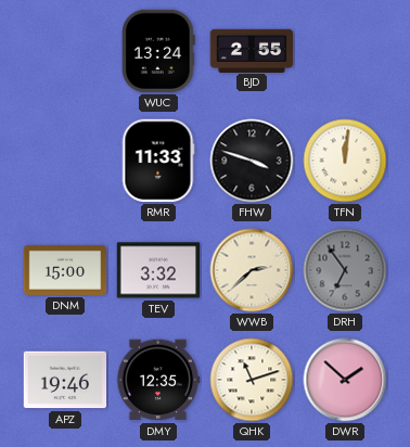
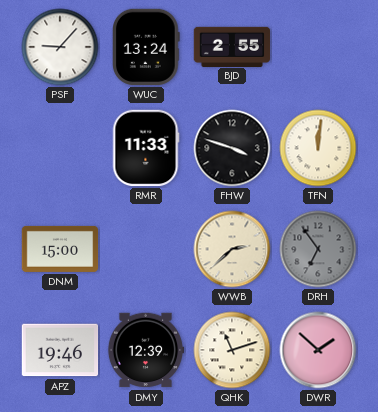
PSF: none -> 9:07 (60, 47)
TEV: 3:32 -> none (158, 270)
DMY: 12:35 -> 12:39 (146, 350)
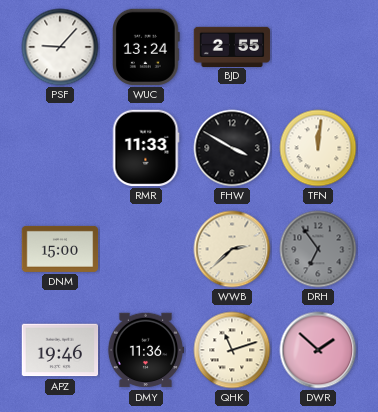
FHW: 3:48 -> 3:50 (232, 148)
DMY: 12:39 -> 11:36 (146, 350)
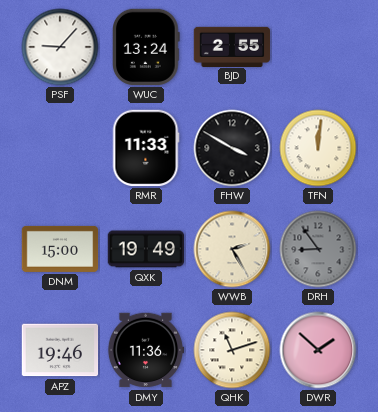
QXK: none -> 19:49 (146, 249)
WWB: 2:38 -> 2:25 (232, 249)
DRH: 6:54 -> 8:54 (318, 249)
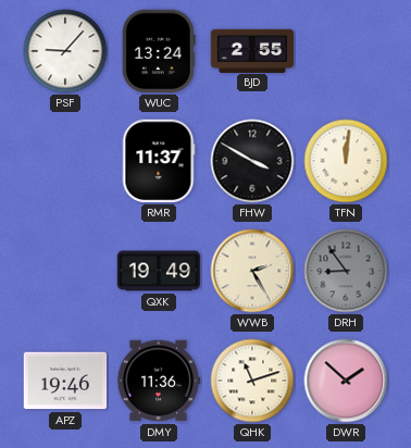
RMR: 11:33 -> 11:37 (159, 161)
DNM: 15:00 -> none (60, 249)
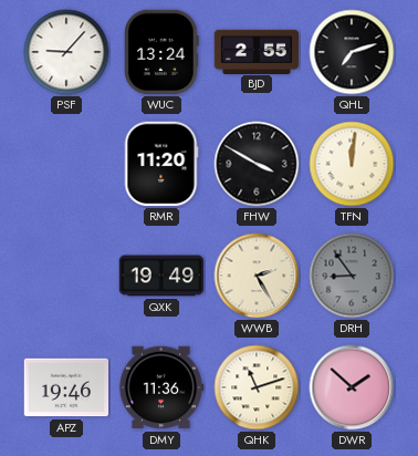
QHL: none -> 7:12 (352, 52)
RMR: 11:37 -> 11:20 (161, 164)
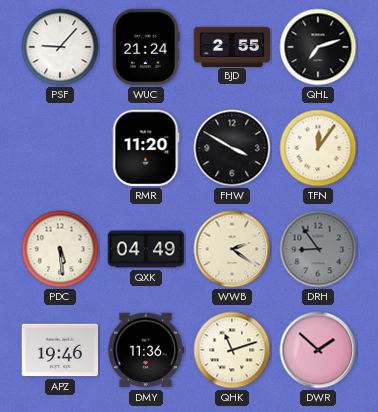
WUC: 13:24 -> 21:24 (147, 47)
TFN: 12:01 -> 12:06 (318, 148)
PDC: none -> 5:29 (60, 249)
QXK: 19:49 -> 04:49 (146, 249)
WWB: 2:25 -> 2:21 (232, 249)
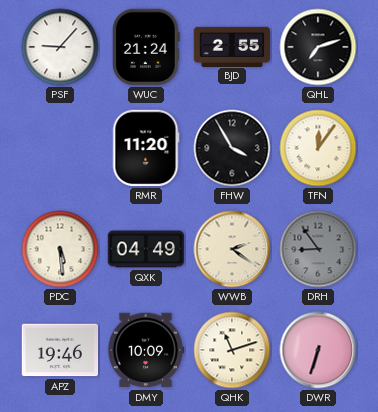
FHW: 3:50 -> 3:55 (232, 148)
DMY: 11:36 -> 10:09 (146, 350)
DWR: 1:52 -> 6:33 (318, 350)
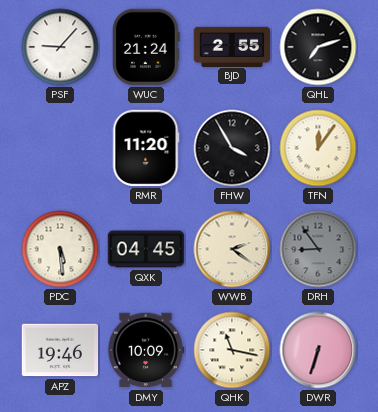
QXK: 04:49 -> 04:45 (146, 249)
QHK: 11:12 -> 11:17 (232, 350)
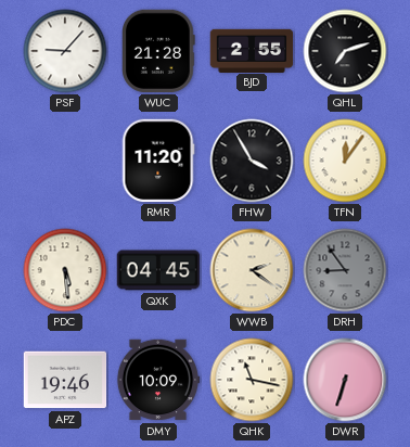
WUC: 21:24 -> 21:28 (159, 51)
